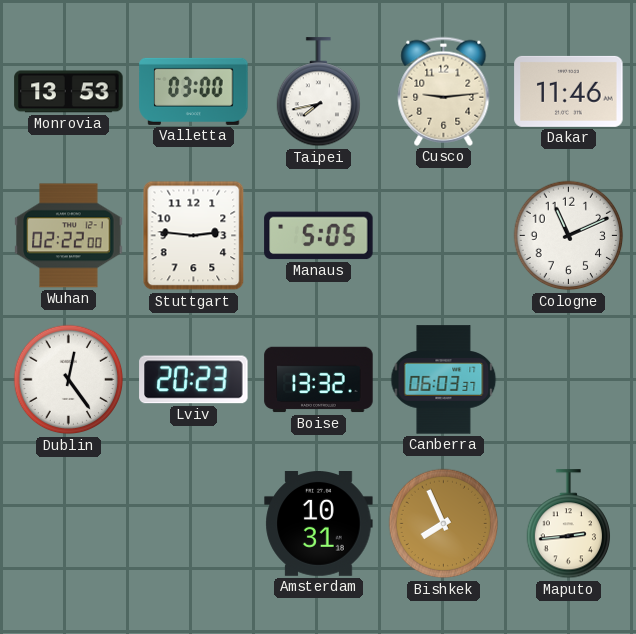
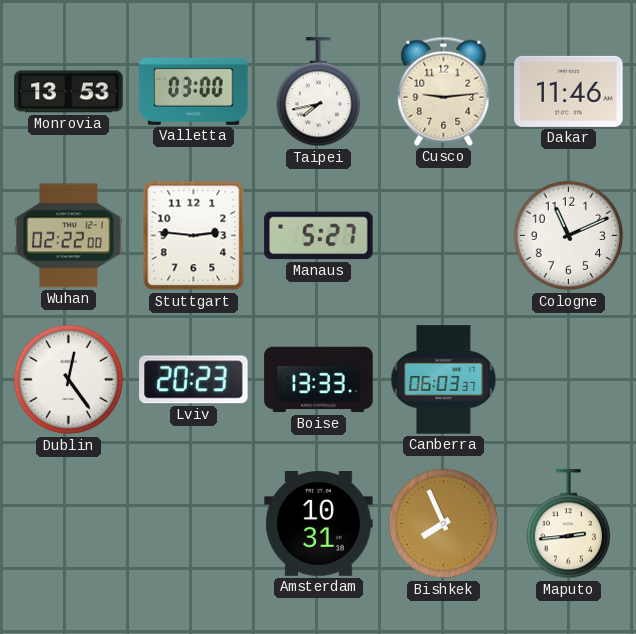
Manaus: 5:05 -> 5:27 (319, 236)
Boise: 13:32 -> 13:33 (319, 380)
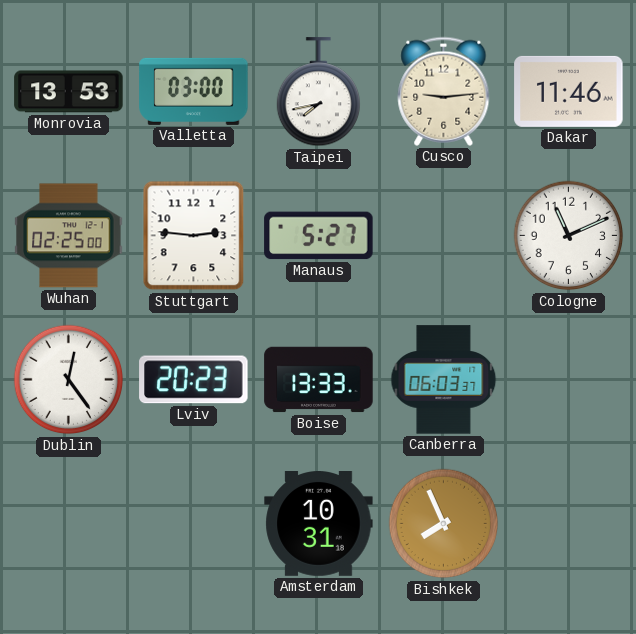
Wuhan: 02:22 -> 02:25 (69, 236)
Maputo: 2:44 -> none (568, 524)
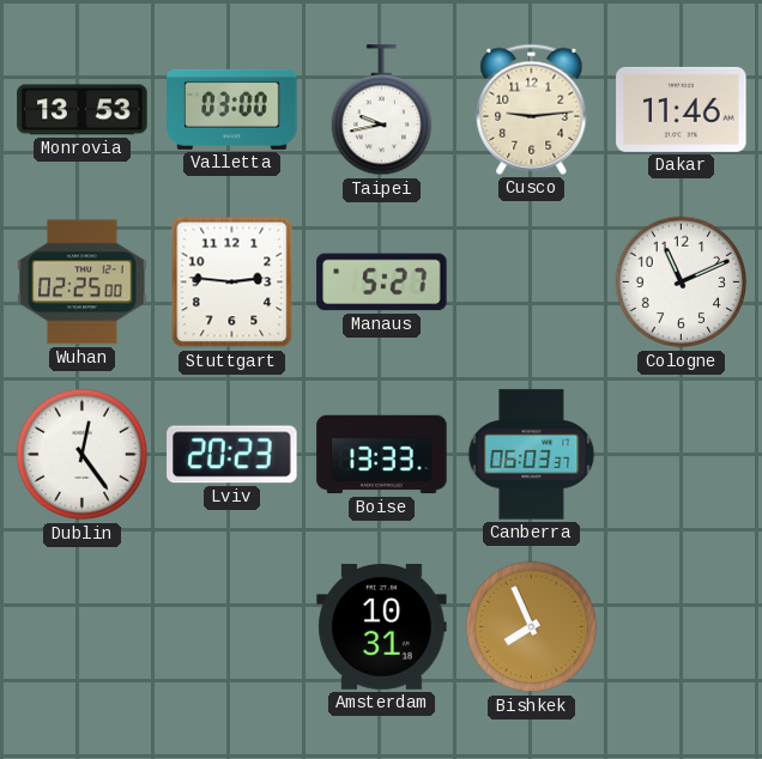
Taipei: 7:43 -> 9:43 (381, 110)
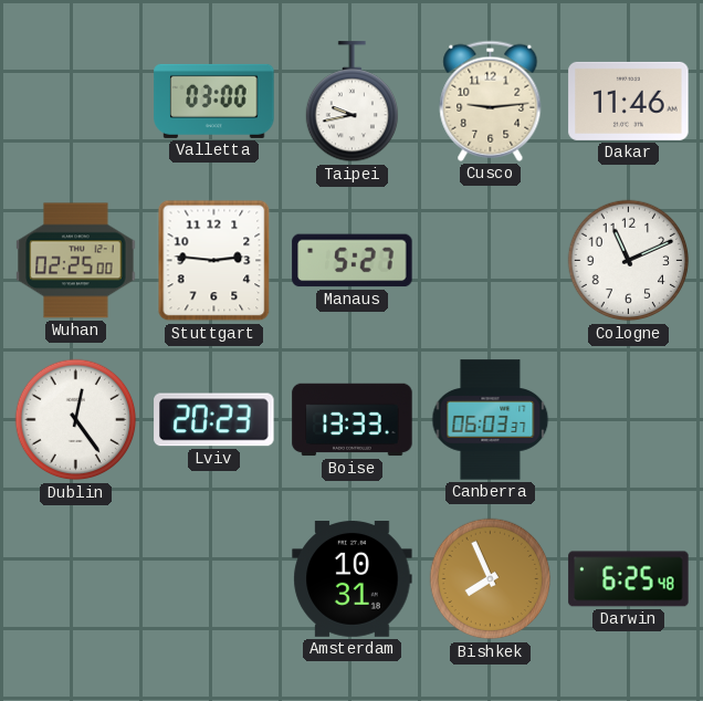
Monrovia: 13:53 -> none (83, 110)
Darwin: none -> 6:25 (629, 579)
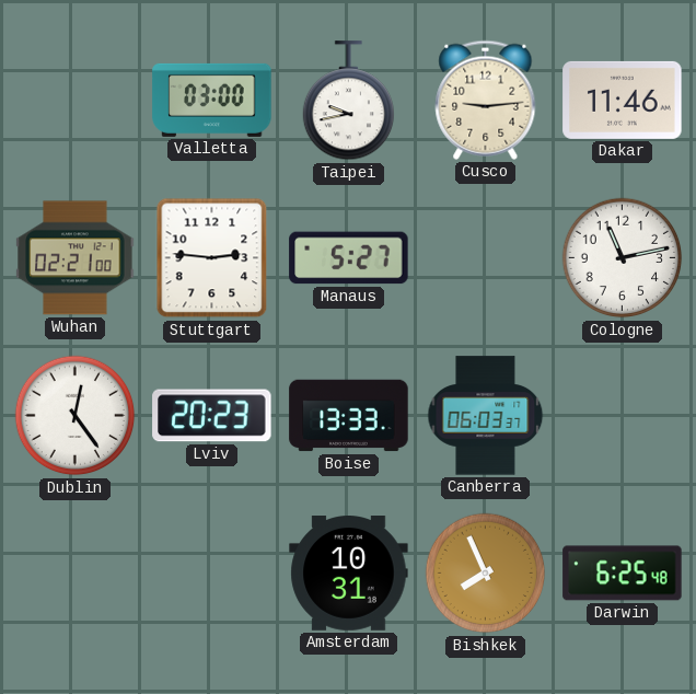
Wuhan: 02:25 -> 02:21 (76, 258)
Cologne: 11:11 -> 11:13 (623, 258)
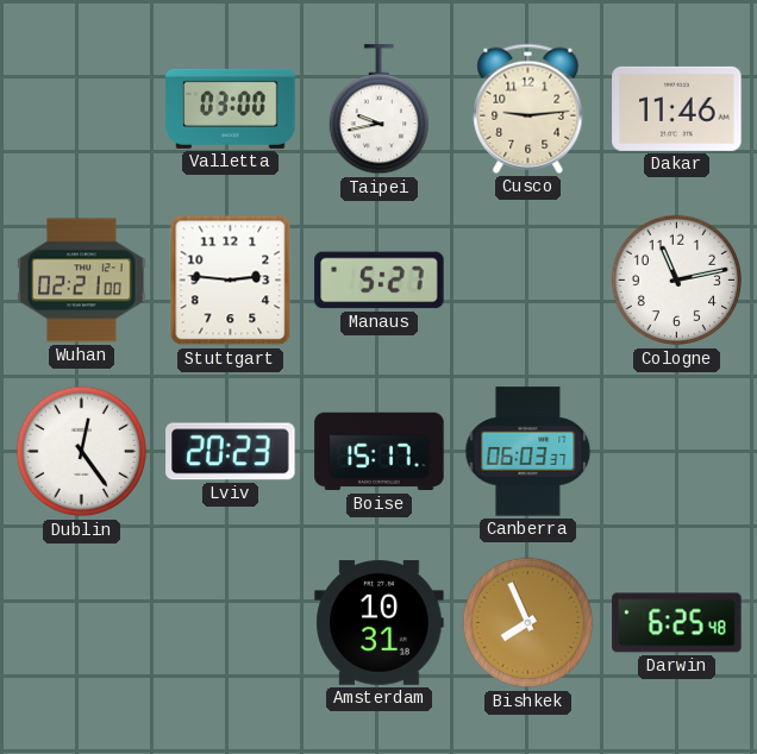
Boise: 13:33 -> 15:17 (380, 452)
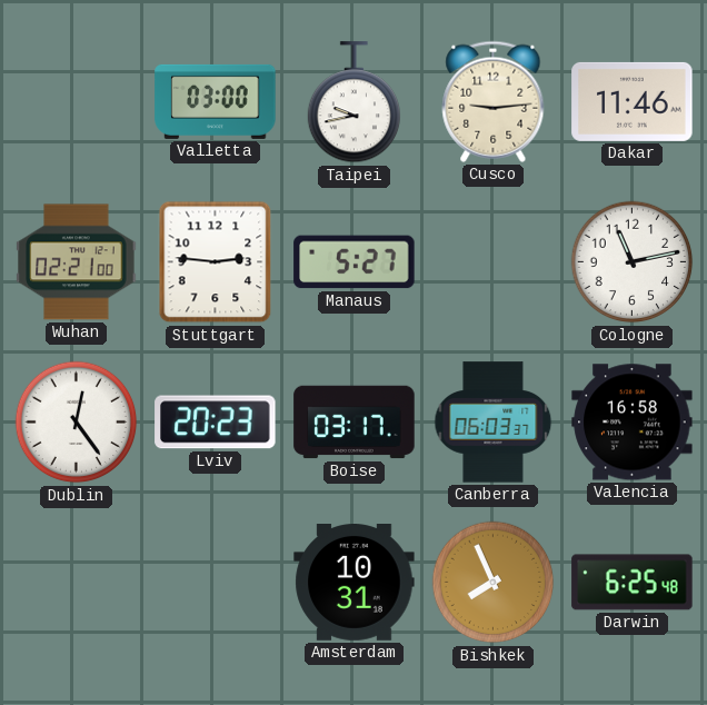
Boise: 15:17 -> 03:17 (355, 423)
Valencia: none -> 16:58 (633, 423)
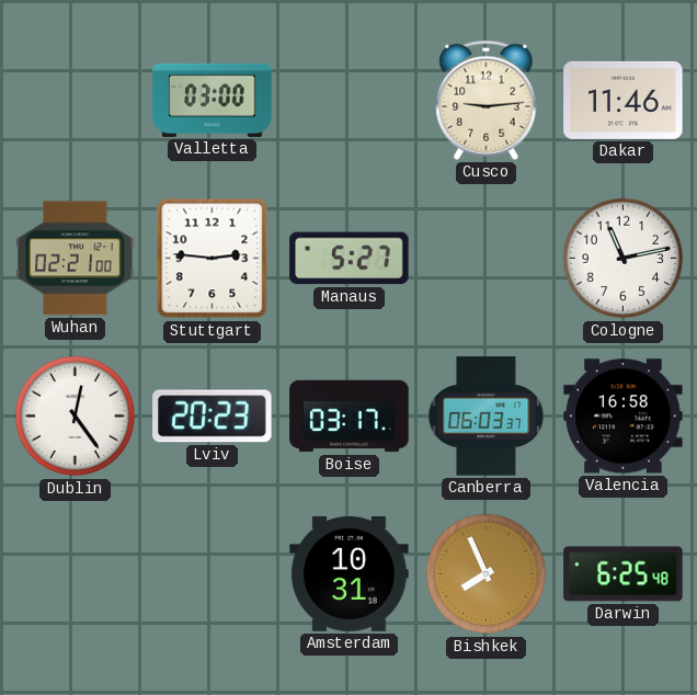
Taipei: 9:43 -> none (353, 102)
